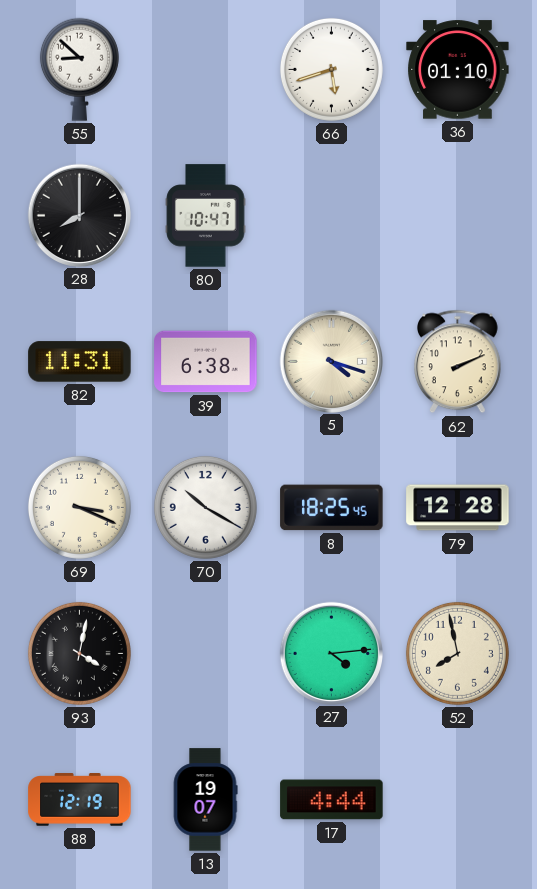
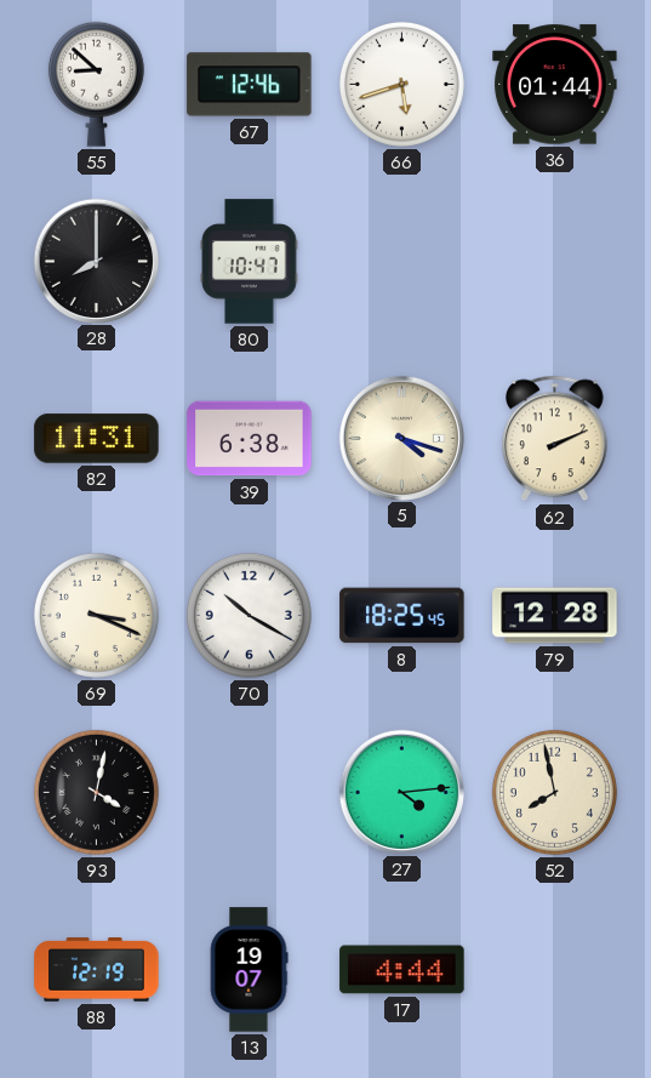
67: none -> 12:46 (250, 85)
36: 01:10 -> 01:44 (555, 85)
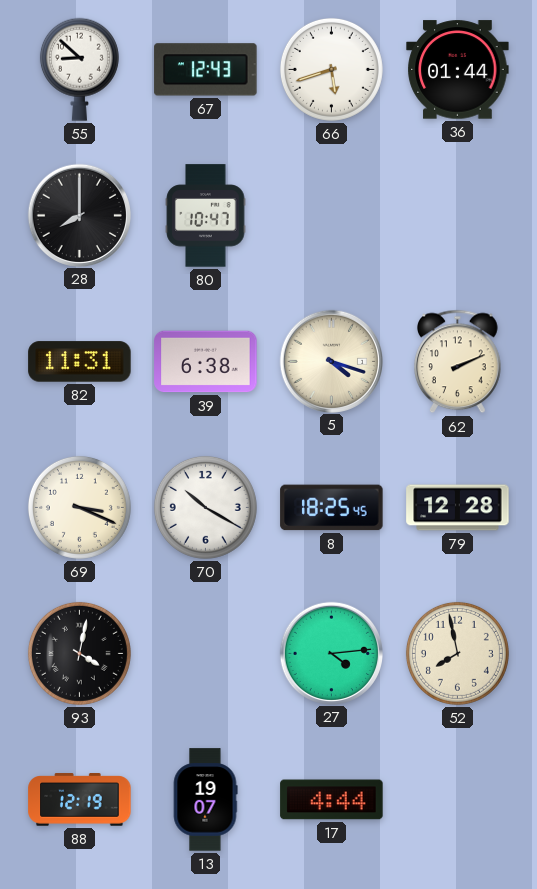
67: 12:46 -> 12:43 (206, 70)
